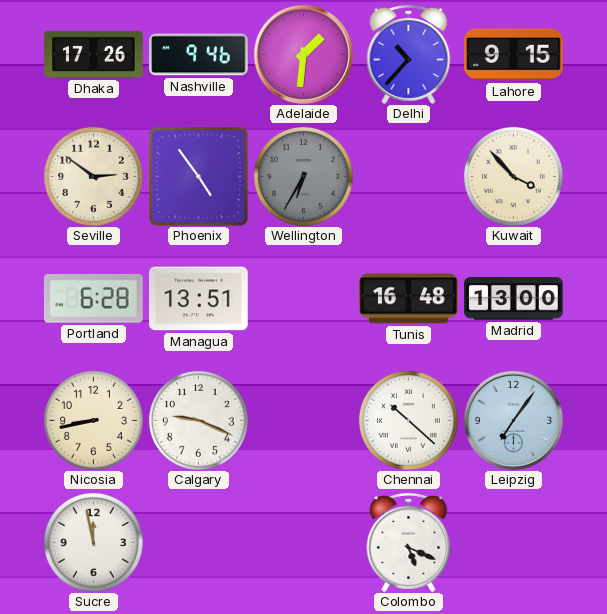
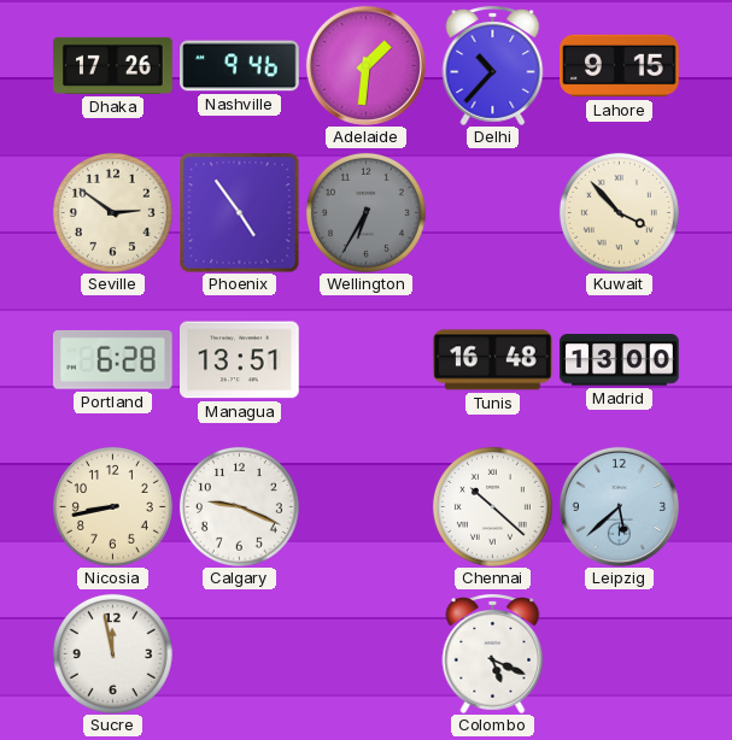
Leipzig: 7:06 -> 5:38 (619, 506)
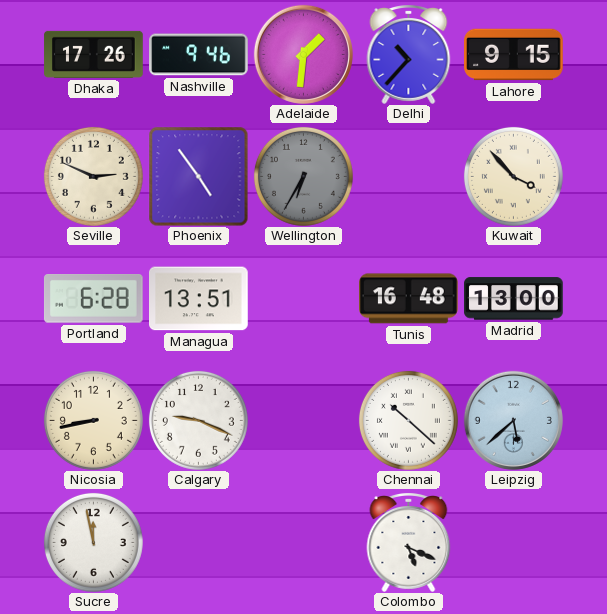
Seville: 2:51 -> 2:49 (93, 176)
